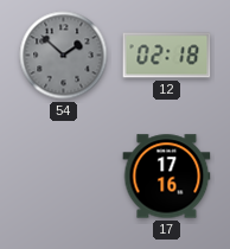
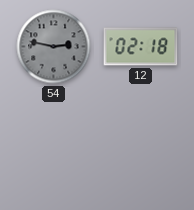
54: 1:52 -> 2:47 (54, 47)
17: 17:16 -> none (167, 177)
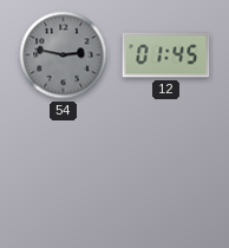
12: 02:18 -> 01:45 (166, 56)
